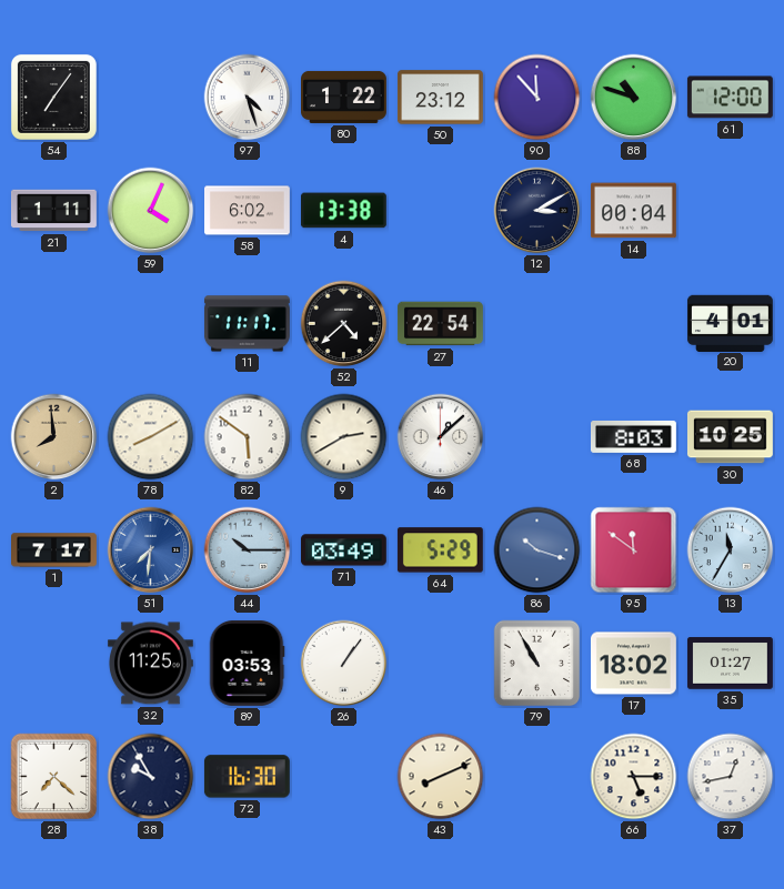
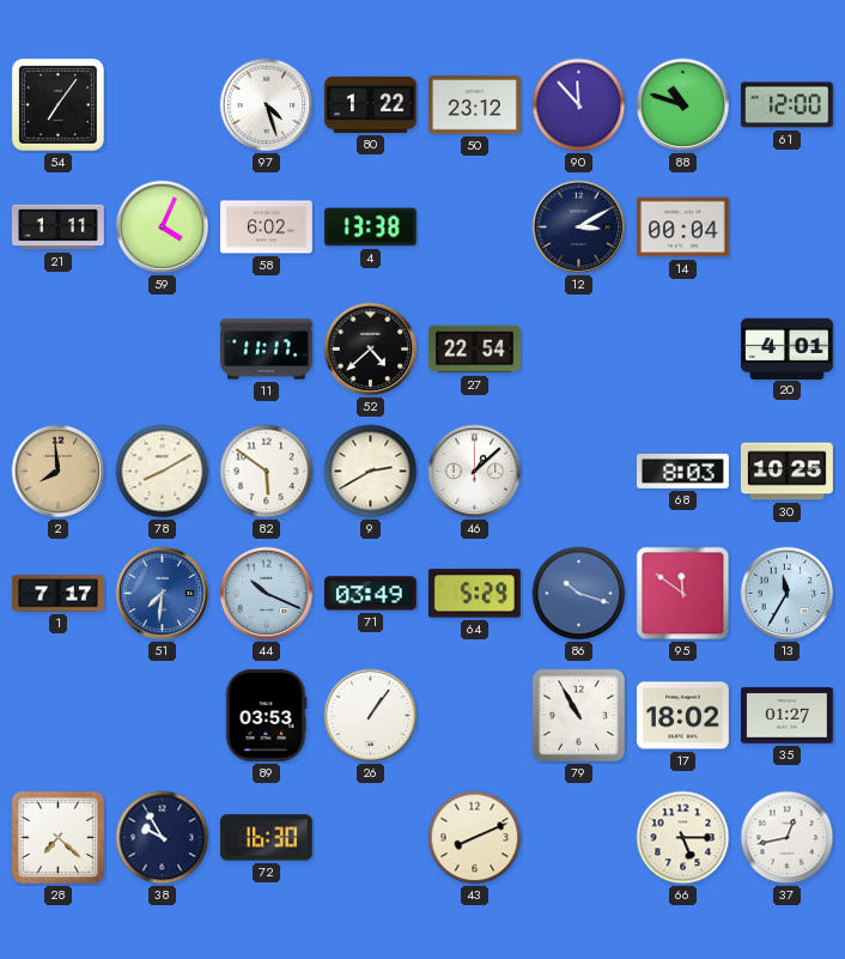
44: 10:15 -> 10:19 (267, 594)
32: 11:25 -> none (150, 664)
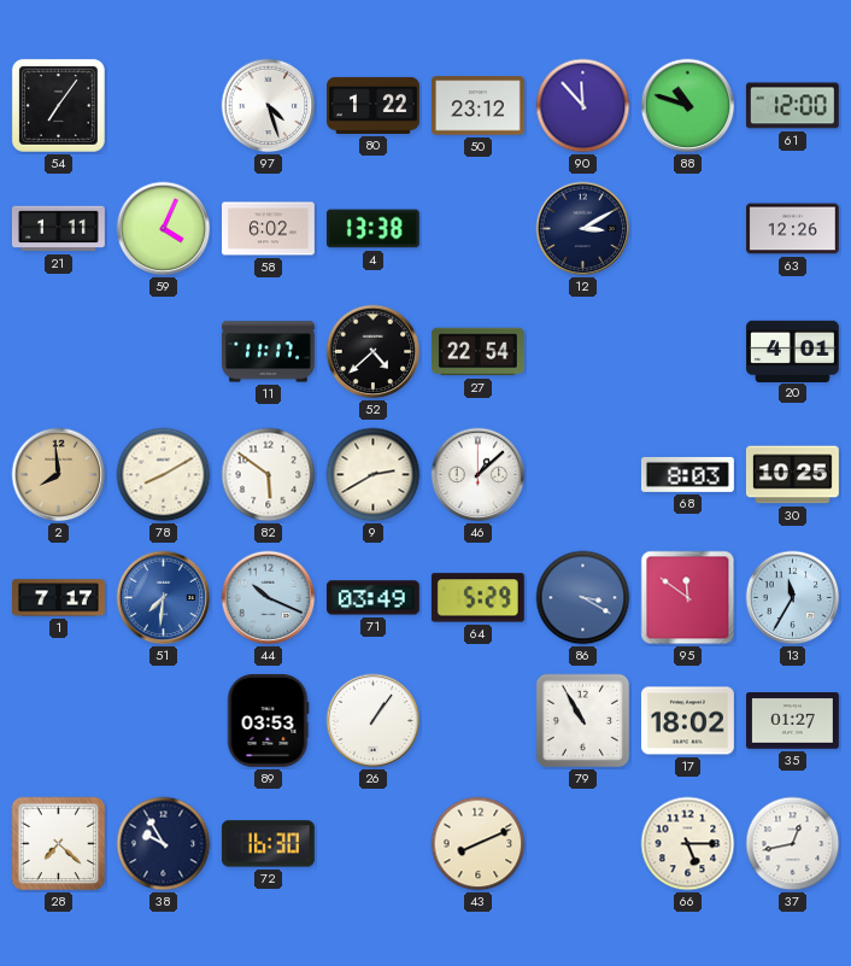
14: 00:04 -> none (682, 227)
63: none -> 12:26 (792, 229)
86: 10:18 -> 3:20 (583, 598)
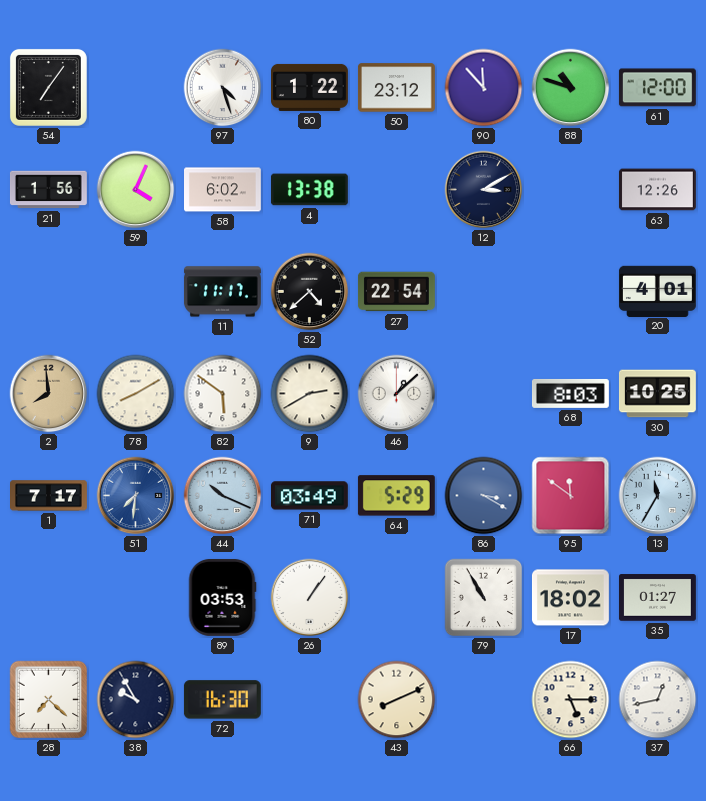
21: 1:11 -> 1:56 (48, 190)
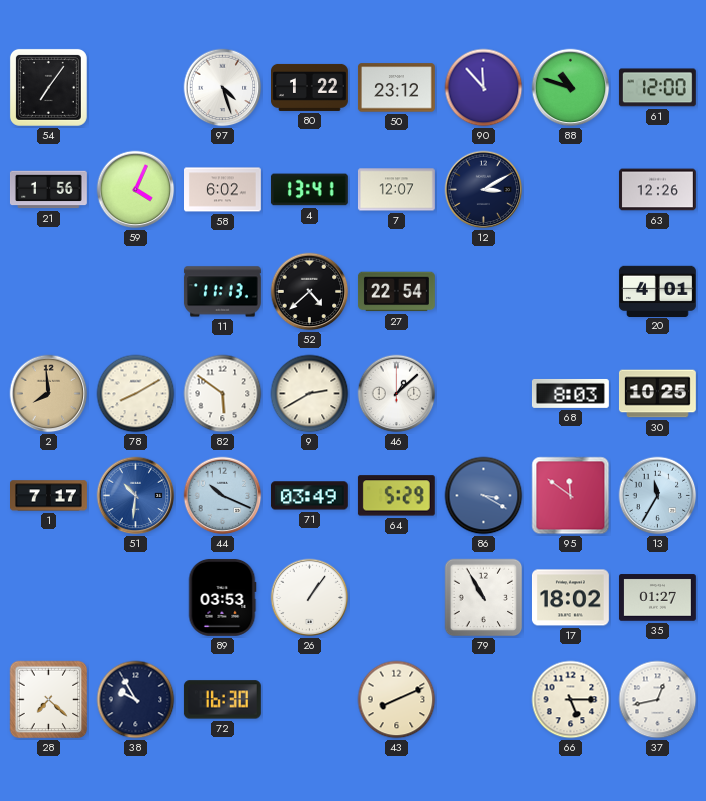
4: 13:38 -> 13:41 (309, 190)
7: none -> 12:07 (396, 190)
11: 11:17 -> 11:13 (222, 292)
51: 7:31 -> 10:31 (136, 496)
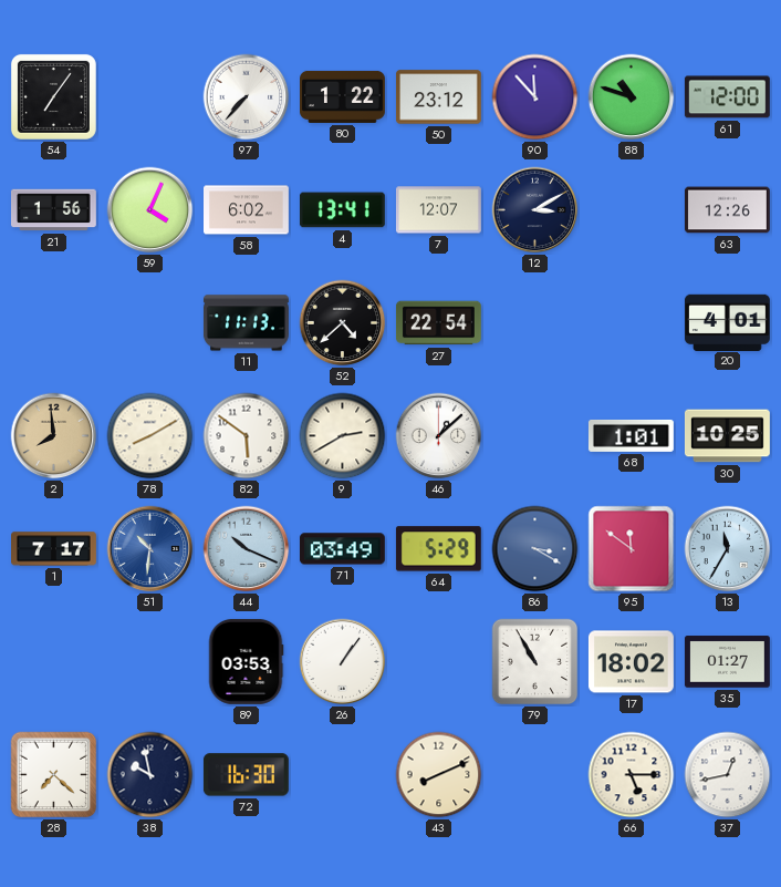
97: 4:27 -> 7:37 (247, 97)
68: 8:03 -> 1:01 (631, 435)
38: 9:55 -> 9:58 (150, 775)
